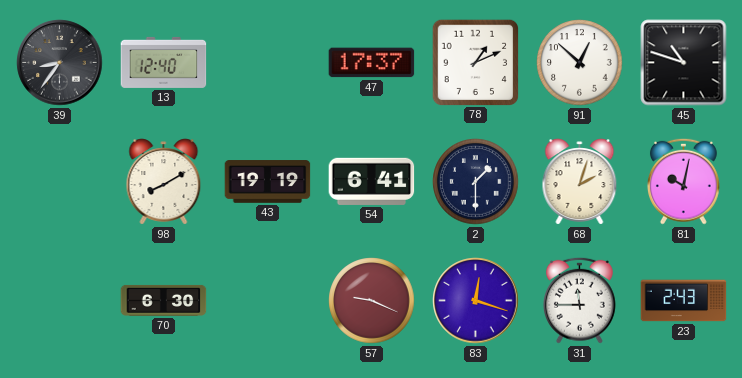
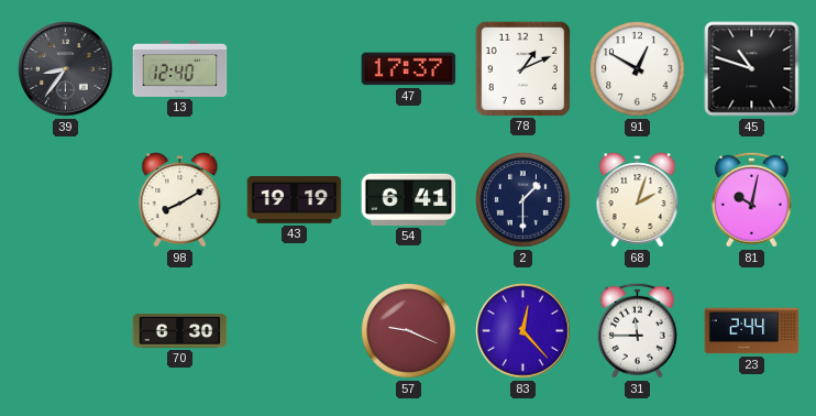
91: 12:52 -> 12:50 (638, 69)
83: 12:18 -> 12:23 (523, 331)
23: 2:43 -> 2:44 (752, 331)
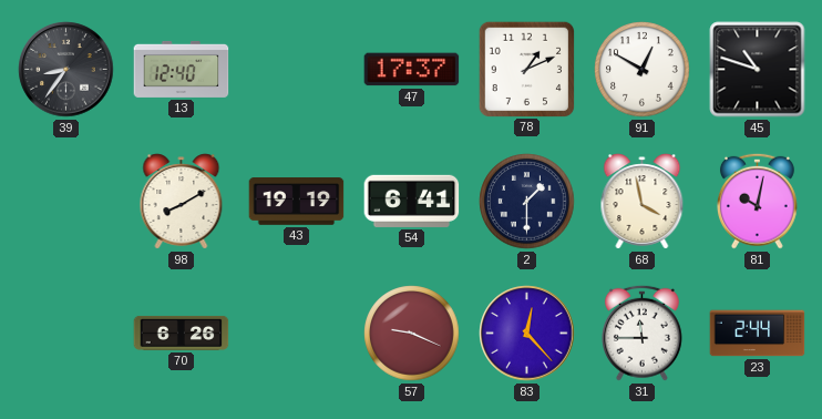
68: 2:03 -> 3:58 (643, 202)
70: 6:30 -> 6:26 (182, 333)
